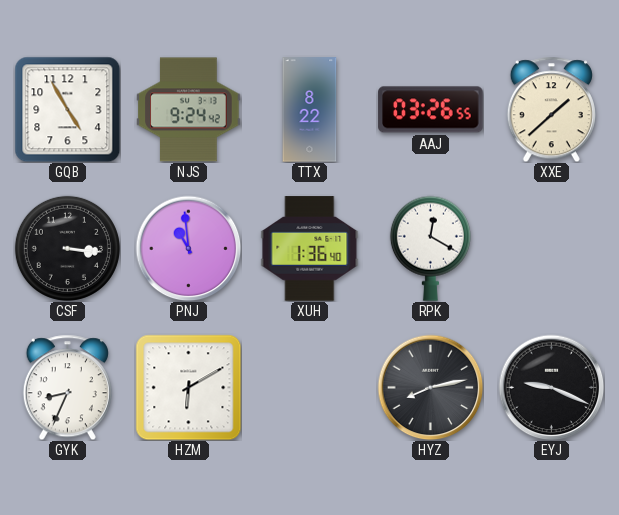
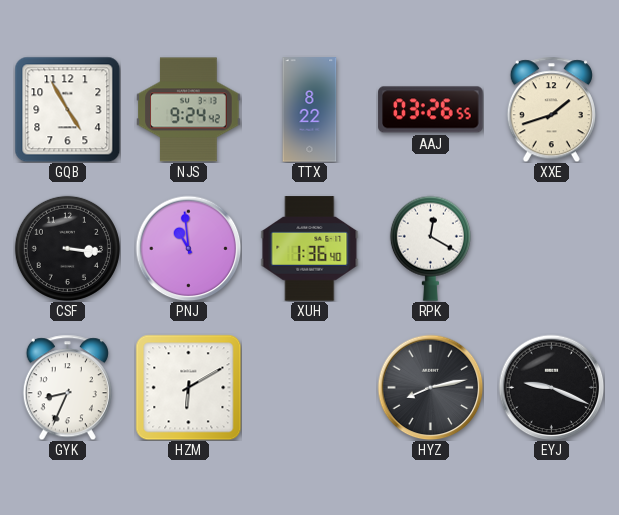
XXE: 1:38 -> 1:42 (551, 109)
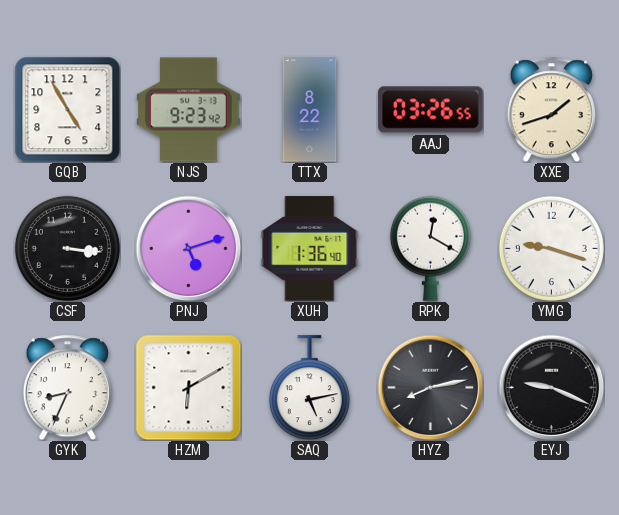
NJS: 9:24 -> 9:23 (189, 110)
PNJ: 10:59 -> 5:12 (188, 248)
YMG: none -> 9:18 (551, 248)
SAQ: none -> 5:13 (309, 388)
